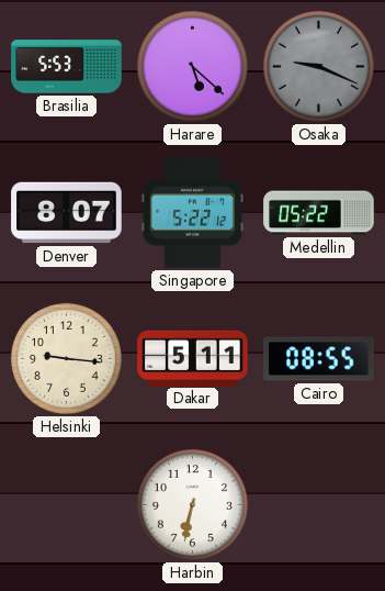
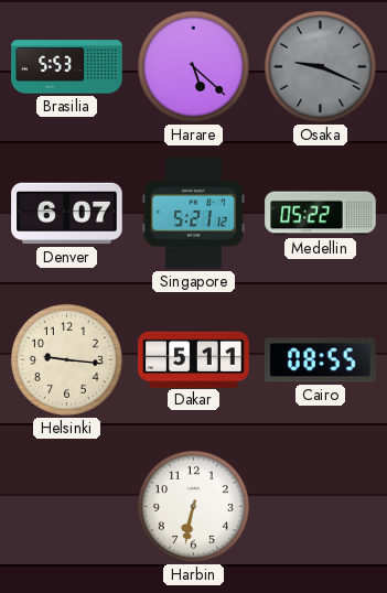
Denver: 8:07 -> 6:07 (67, 214)
Singapore: 5:22 -> 5:21 (194, 214)
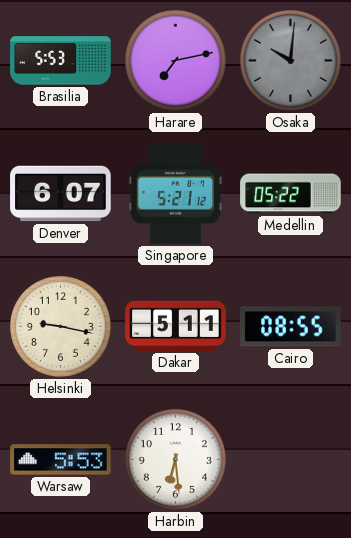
Harare: 5:22 -> 7:13 (175, 60)
Osaka: 9:19 -> 10:01 (290, 60)
Helsinki: 9:16 -> 9:17 (60, 326)
Warsaw: none -> 5:53 (61, 460)
Harbin: 6:32 -> 6:29 (175, 459)
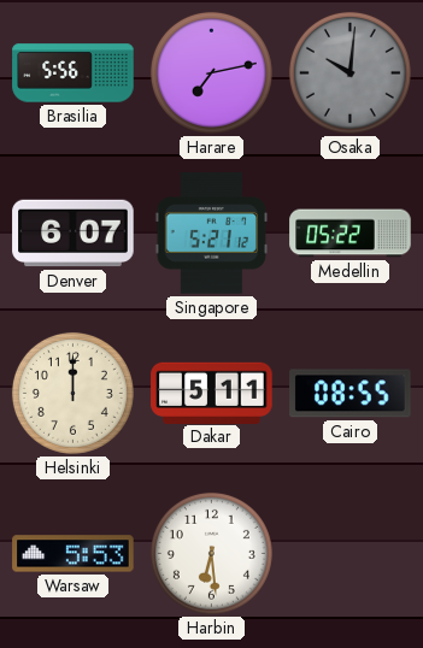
Brasilia: 5:53 -> 5:56 (74, 73)
Helsinki: 9:17 -> 12:00 (72, 393)
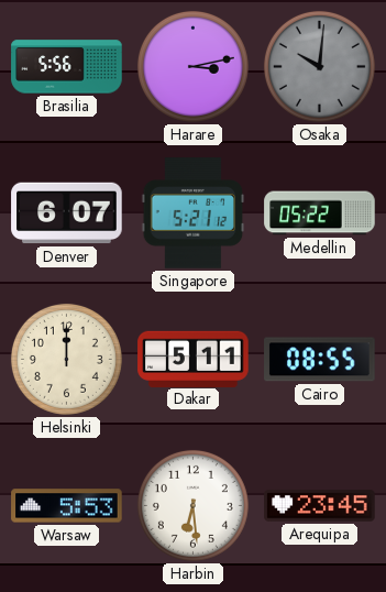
Harare: 7:13 -> 3:13 (192, 66)
Arequipa: none -> 23:45 (320, 506)
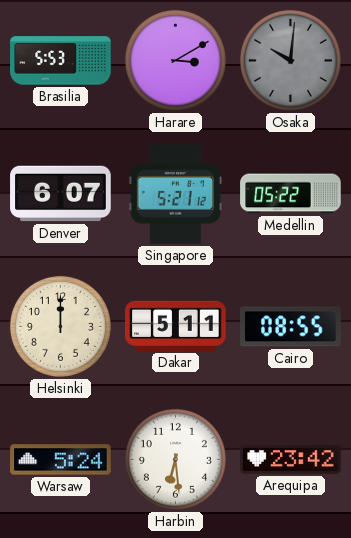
Brasilia: 5:56 -> 5:53 (61, 61)
Harare: 3:13 -> 3:10 (175, 60)
Warsaw: 5:53 -> 5:24 (61, 460)
Arequipa: 23:45 -> 23:42 (291, 460)
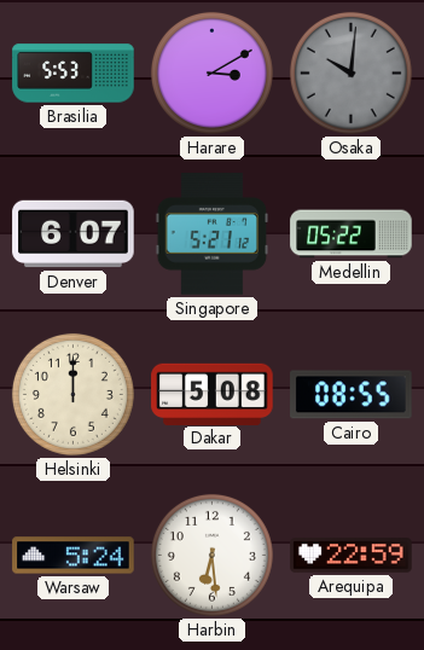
Dakar: 5:11 -> 5:08 (213, 394)
Arequipa: 23:42 -> 22:59 (352, 556)
